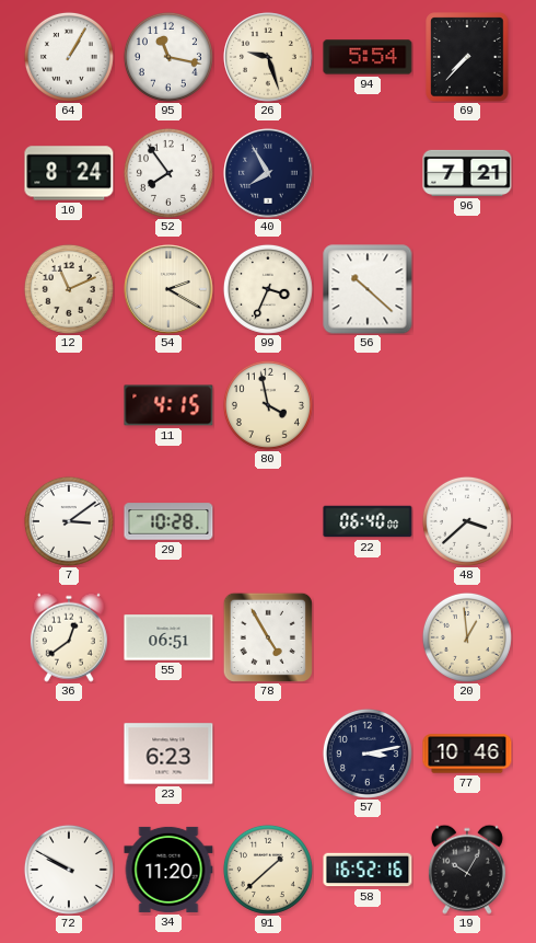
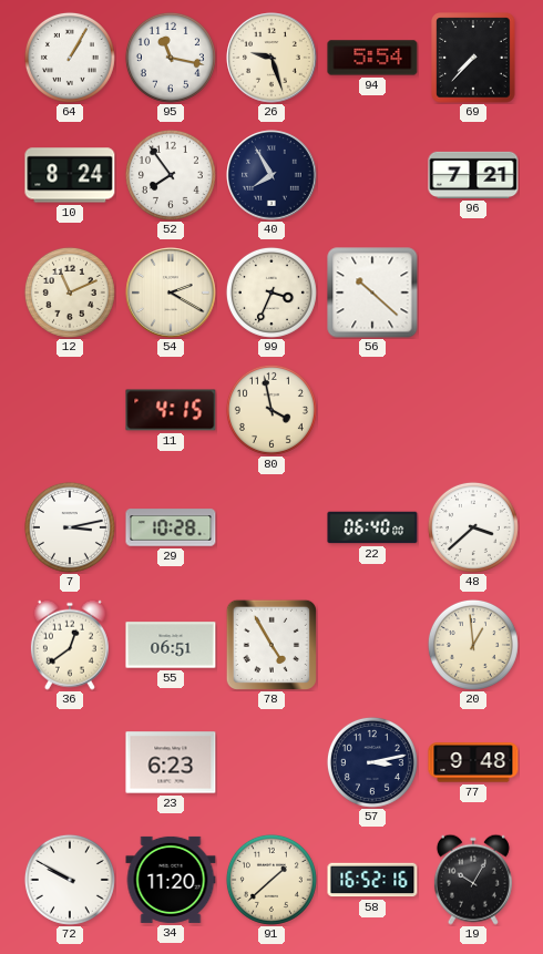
7: 3:09 -> 3:13 (70, 527)
77: 10:46 -> 9:48 (473, 762)
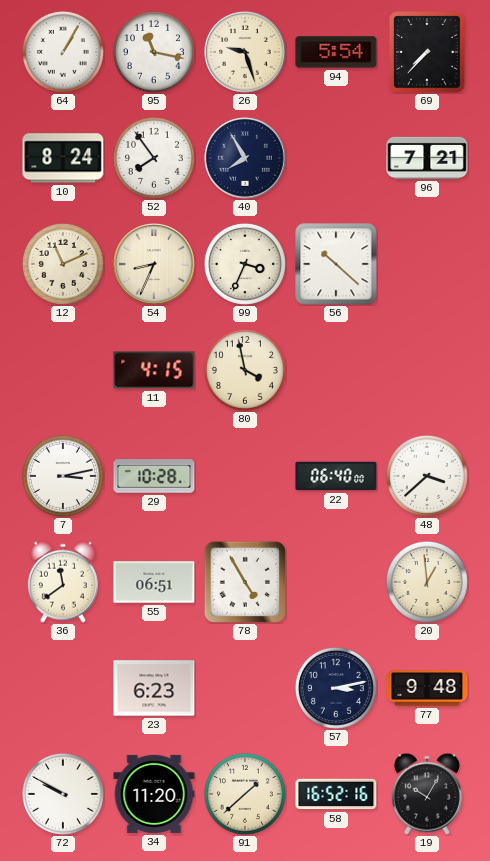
54: 2:20 -> 8:34 (154, 264)
36: 12:39 -> 11:39 (63, 582)
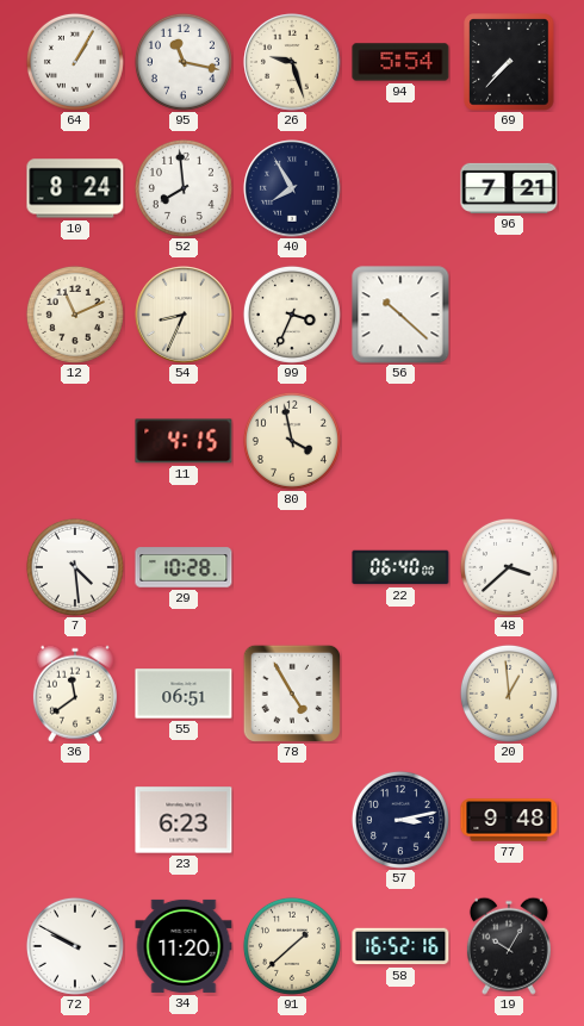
52: 7:54 -> 7:59 (184, 188)
7: 3:13 -> 4:29 (75, 567)
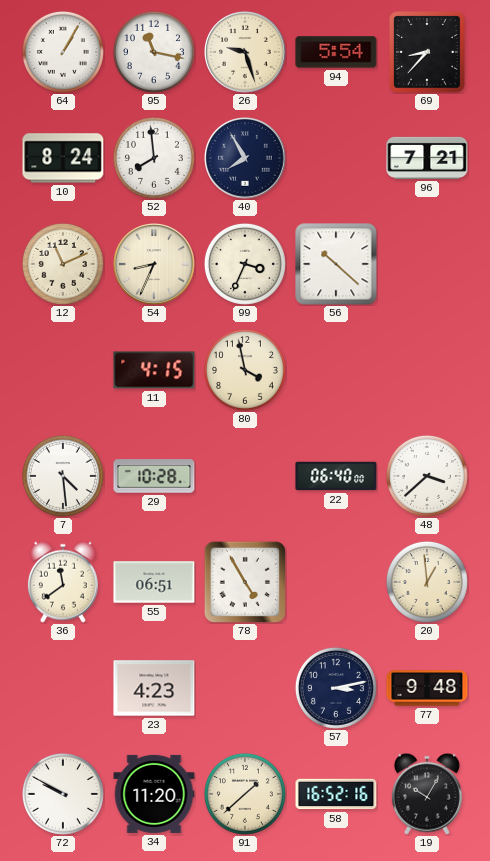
69: 7:37 -> 8:37 (427, 52)
23: 6:23 -> 4:23 (154, 688)
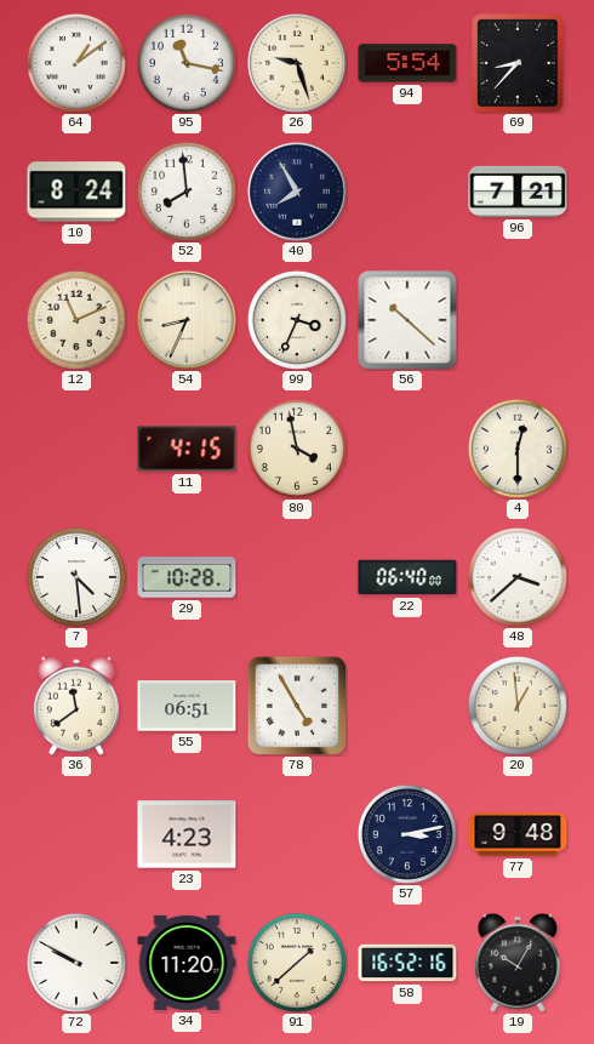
64: 1:05 -> 1:09 (76, 63)
4: none -> 12:30 (518, 449)
